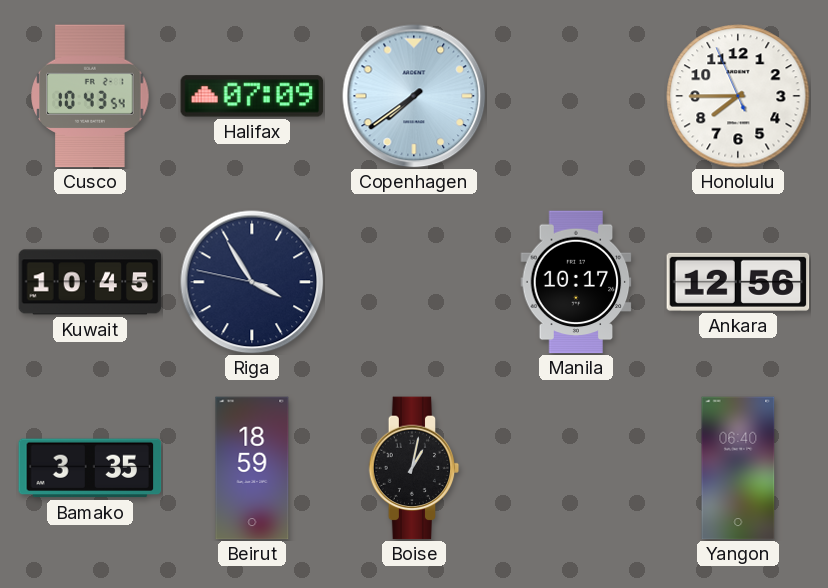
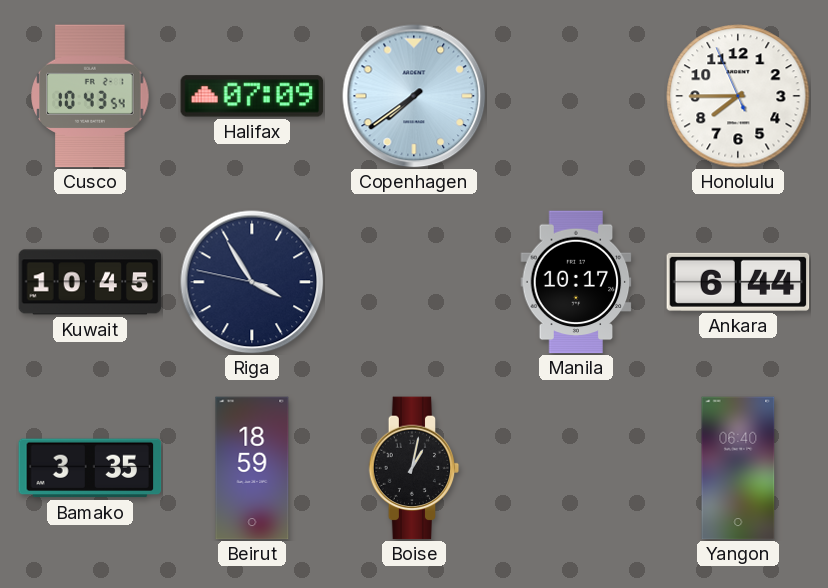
Ankara: 12:56 -> 6:44 (738, 282)
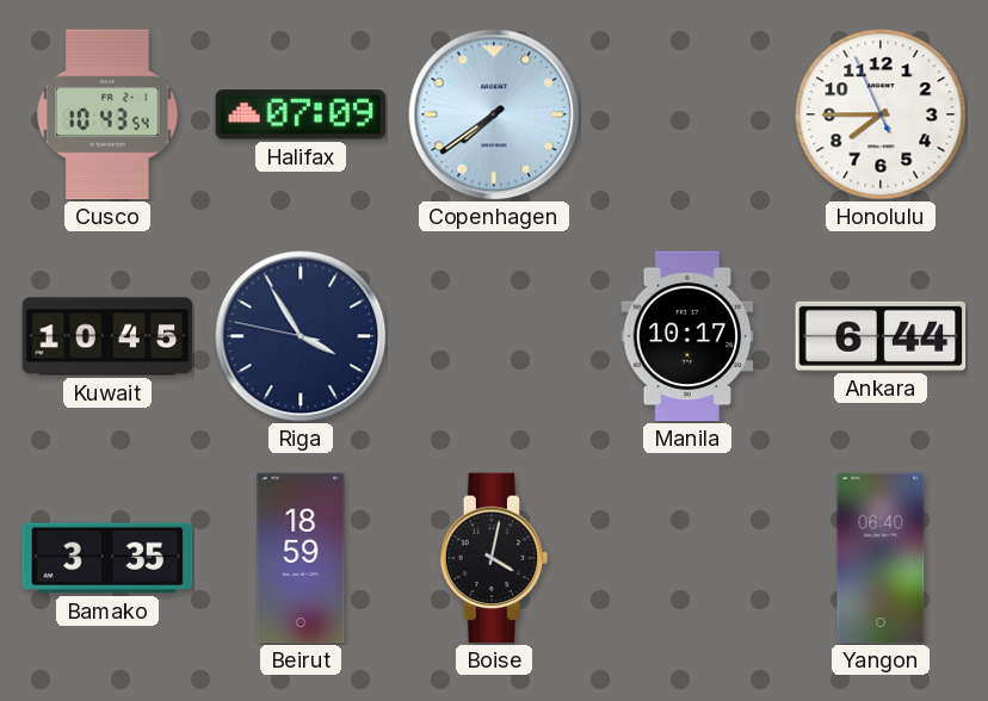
Boise: 1:02 -> 4:02 (494, 558)
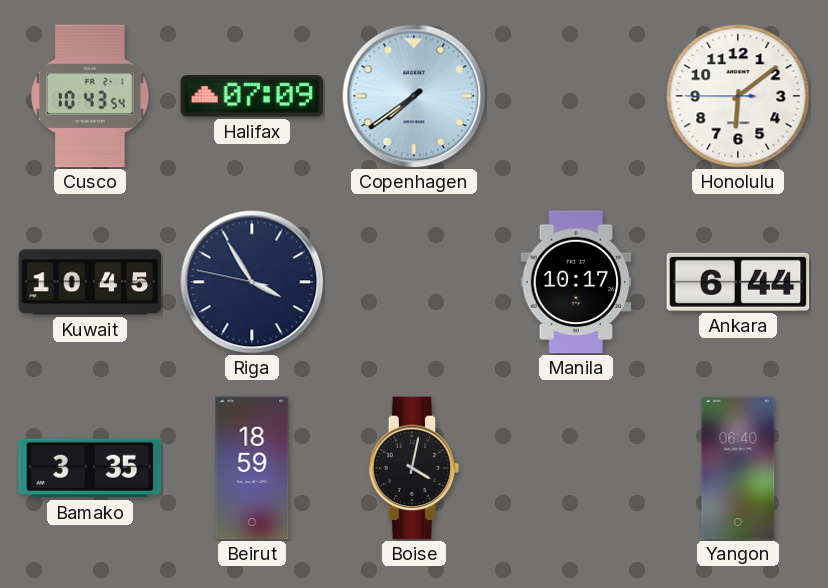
Honolulu: 7:44 -> 6:08 (738, 96)
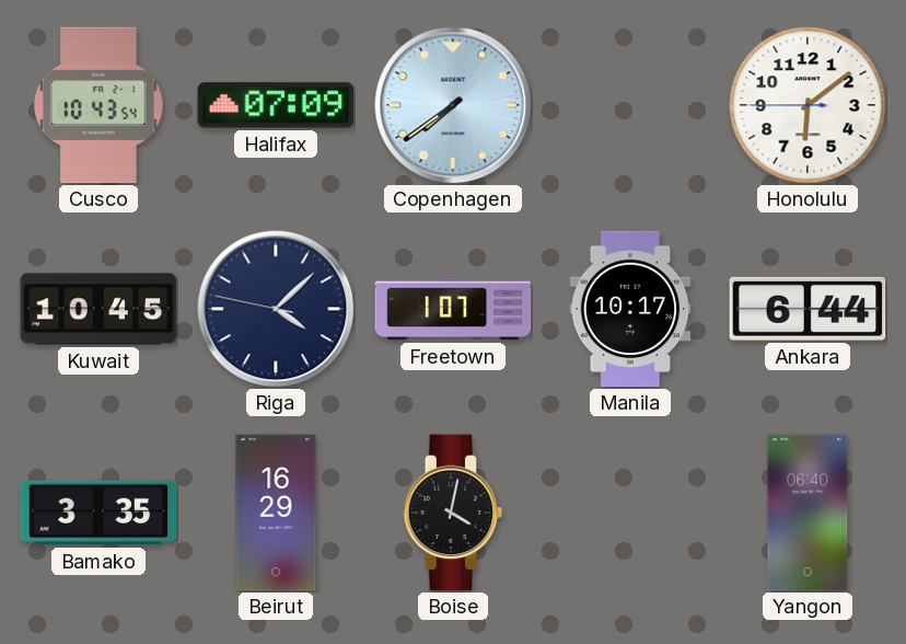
Riga: 3:54 -> 4:07 (276, 309)
Freetown: none -> 1:07 (453, 309)
Beirut: 18:59 -> 16:29 (276, 513)
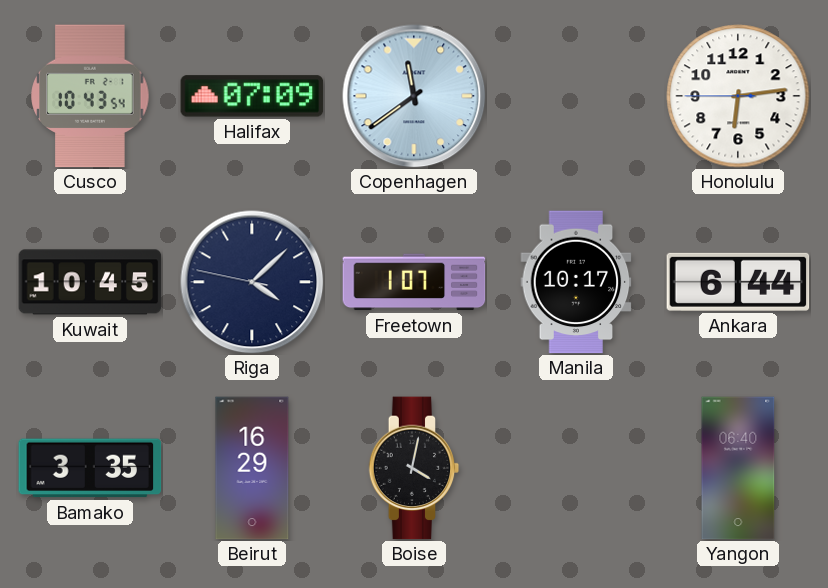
Copenhagen: 7:39 -> 11:39 (414, 96)
Honolulu: 6:08 -> 6:13 (738, 96)
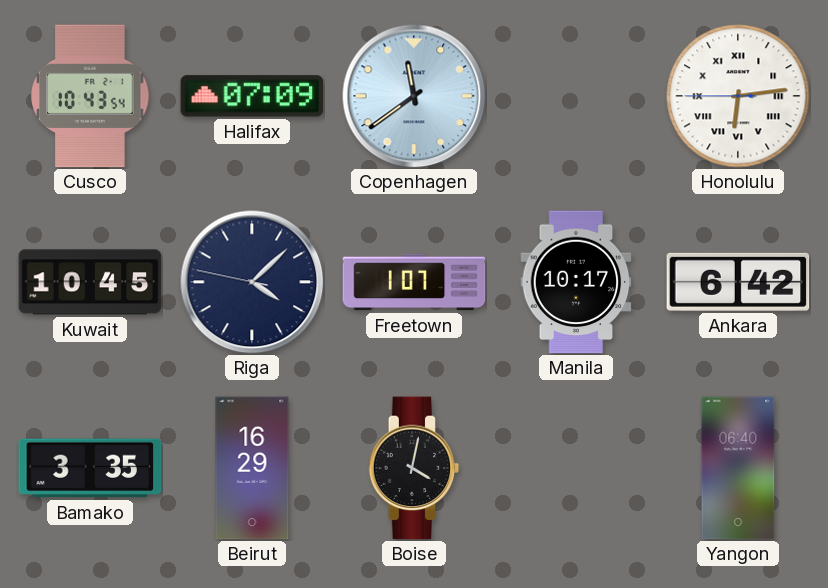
Honolulu numerals: Arabic -> Roman (738, 96)
Ankara: 6:44 -> 6:42 (738, 282)
